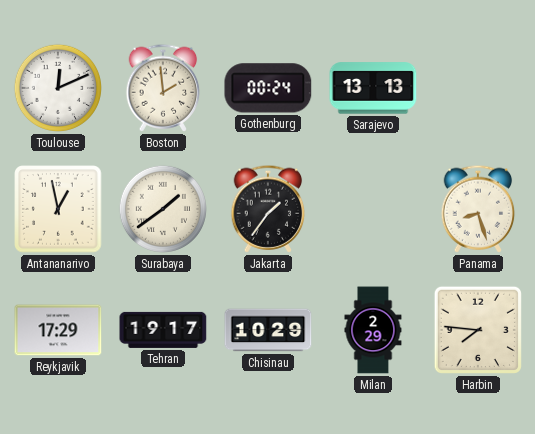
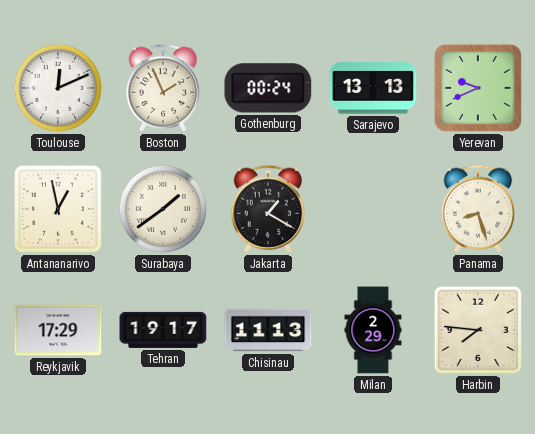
Boston: 1:59 -> 1:56 (163, 88)
Yerevan: none -> 9:41 (478, 88)
Jakarta: 1:36 -> 1:20 (268, 209)
Chisinau: 10:29 -> 11:13 (268, 330)
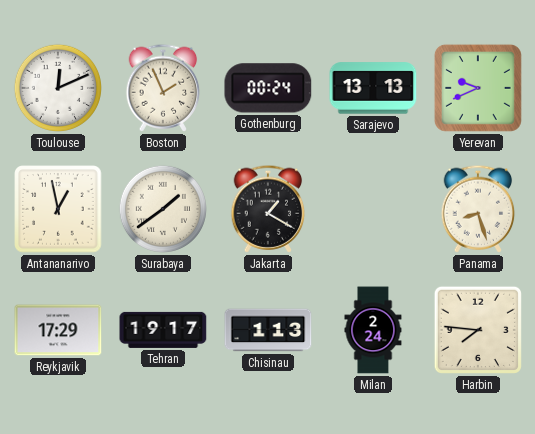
Chisinau: 11:13 -> 1:13 (268, 330)
Milan: 2:29 -> 2:24 (373, 330)
